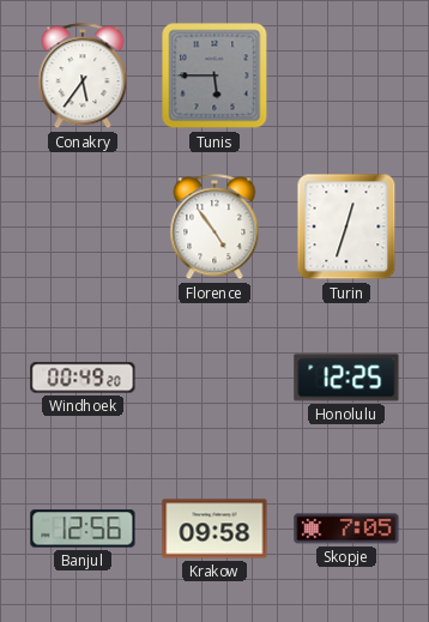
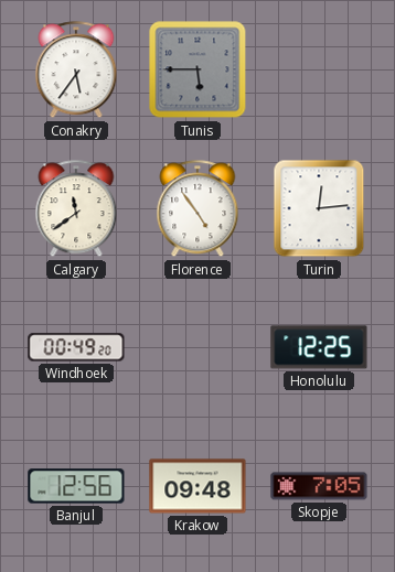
Calgary: none -> 11:39 (76, 209)
Turin: 12:33 -> 12:14 (319, 208)
Krakow: 09:58 -> 09:48 (197, 486)
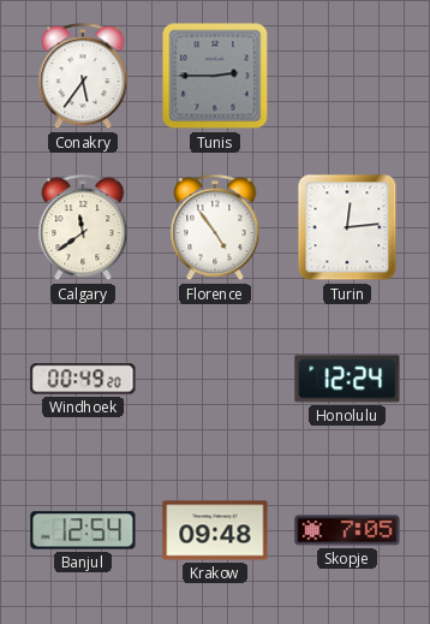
Tunis: 5:45 -> 2:45 (215, 76)
Honolulu: 12:25 -> 12:24 (347, 379)
Banjul: 12:56 -> 12:54 (83, 530)
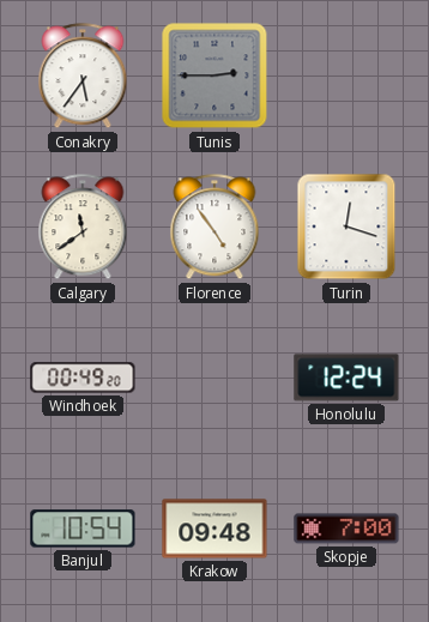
Turin: 12:14 -> 12:18 (346, 227)
Banjul: 12:54 -> 10:54 (83, 529)
Skopje: 7:05 -> 7:00 (346, 529)
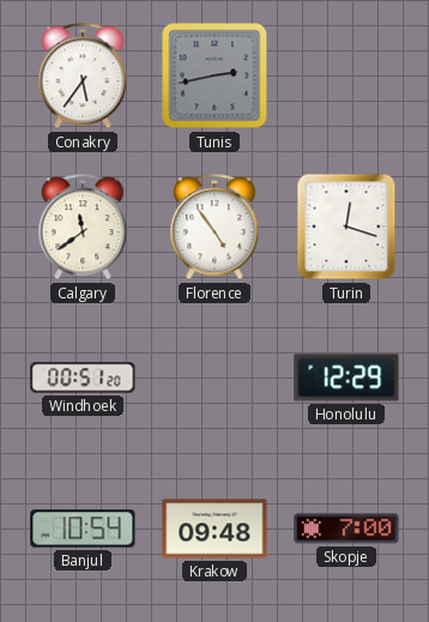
Tunis: 2:45 -> 2:43 (214, 76)
Windhoek: 00:49 -> 00:51 (83, 378)
Honolulu: 12:24 -> 12:29 (346, 378)
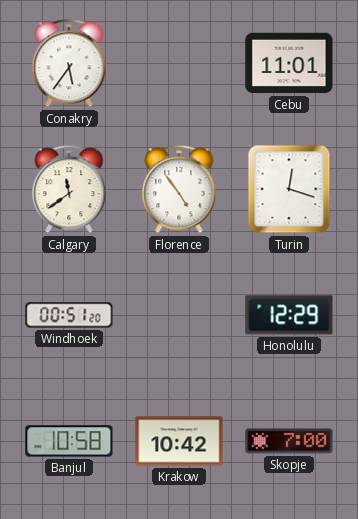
Tunis: 2:43 -> none (214, 76)
Cebu: none -> 11:01 (289, 63)
Banjul: 10:54 -> 10:58 (69, 441)
Krakow: 09:48 -> 10:42 (179, 441)
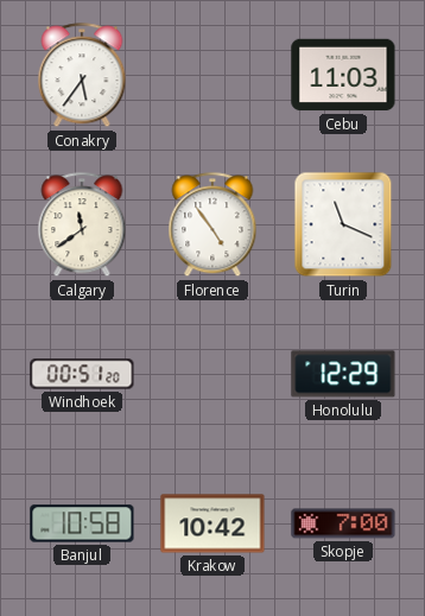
Cebu: 11:01 -> 11:03 (343, 75)
Turin: 12:18 -> 11:19 (343, 224)
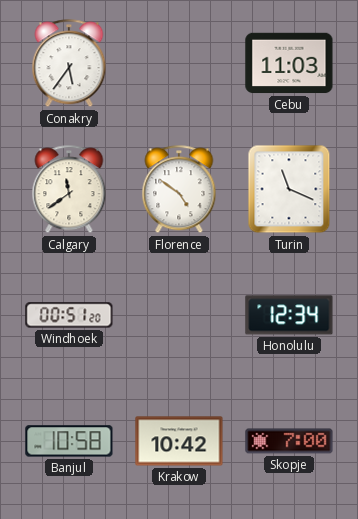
Florence: 4:54 -> 4:51 (179, 190)
Honolulu: 12:29 -> 12:34 (289, 315)
